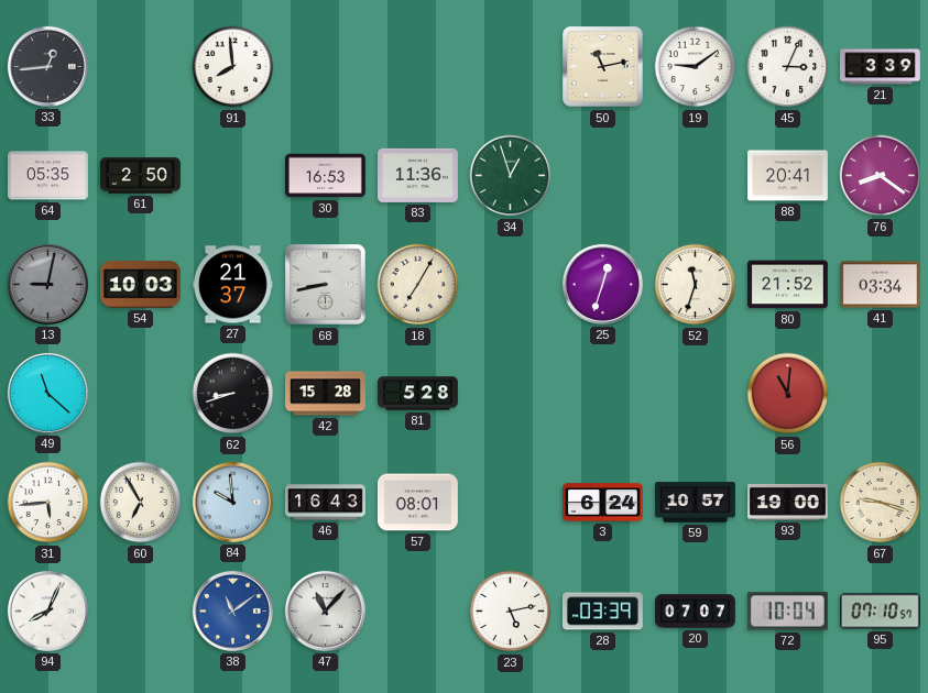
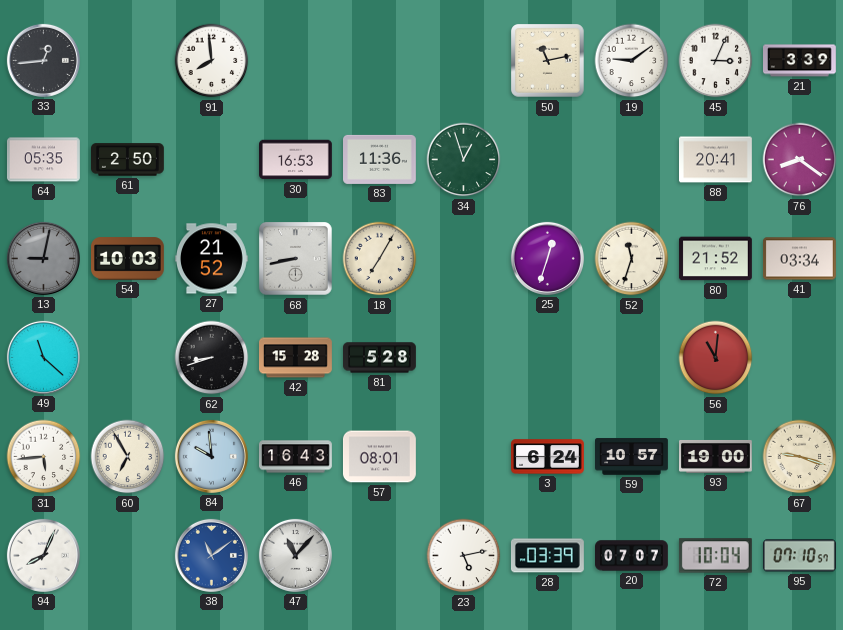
27: 21:37 -> 21:52 (212, 259)
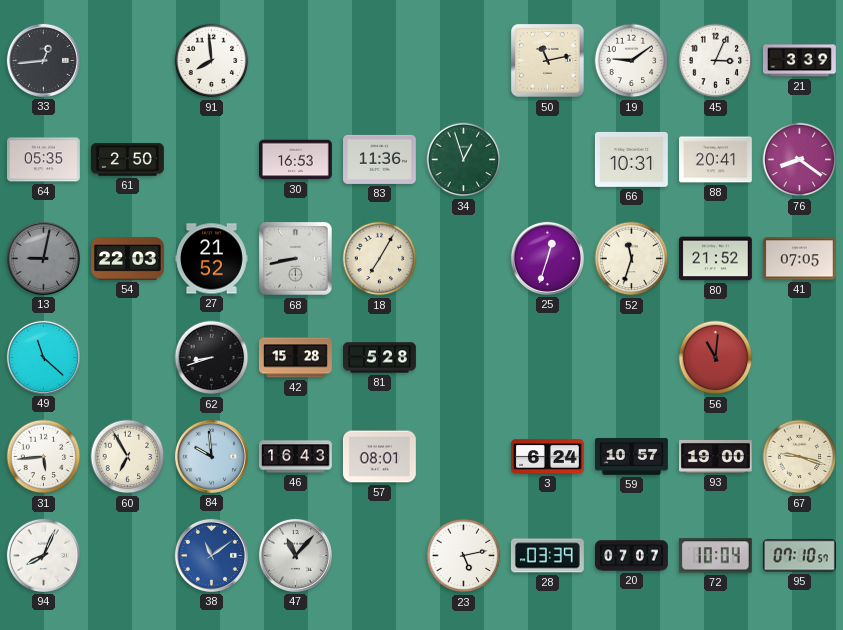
66: none -> 10:31 (631, 159)
54: 10:03 -> 22:03 (128, 259)
41: 03:34 -> 07:05 (800, 259)
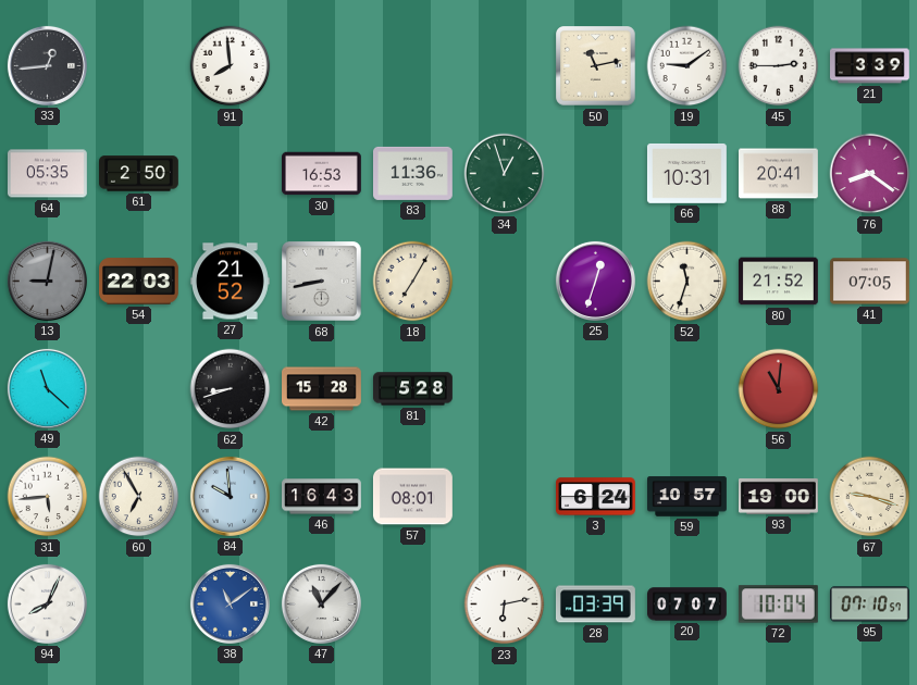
45: 3:04 -> 2:45 (779, 66)
23: 5:13 -> 6:13 (505, 605)
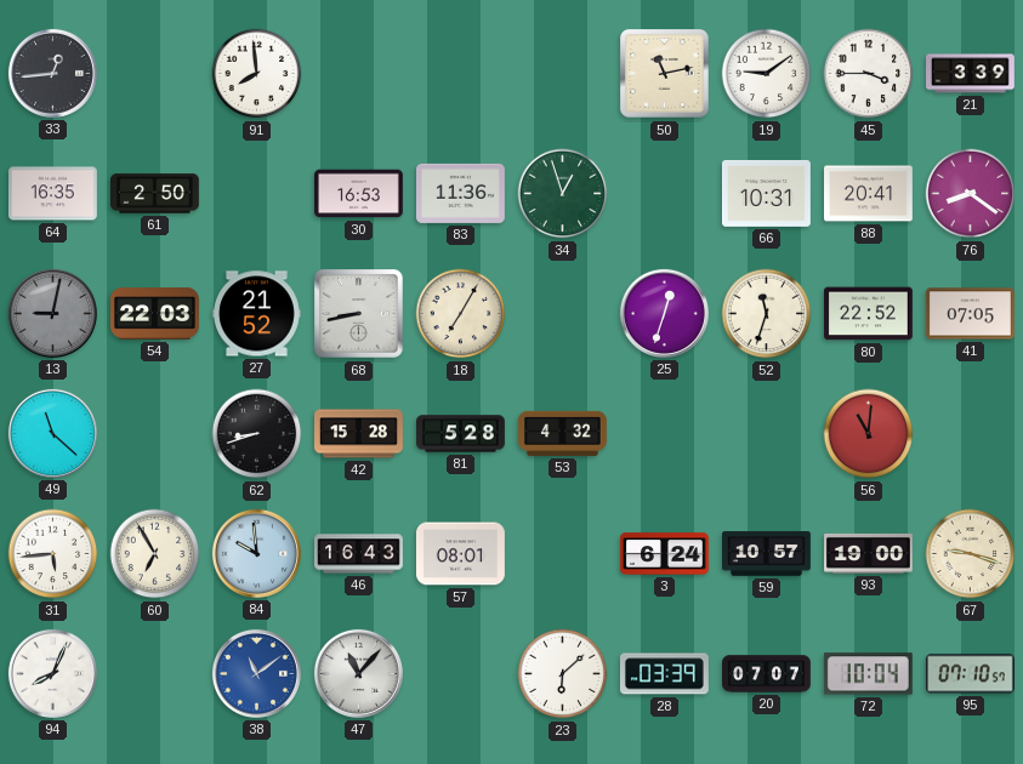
45: 2:45 -> 3:45 (869, 74)
64: 05:35 -> 16:35 (52, 194)
80: 21:52 -> 22:52 (869, 314)
53: none -> 4:32 (563, 433)
23: 6:13 -> 6:08 (563, 674)
